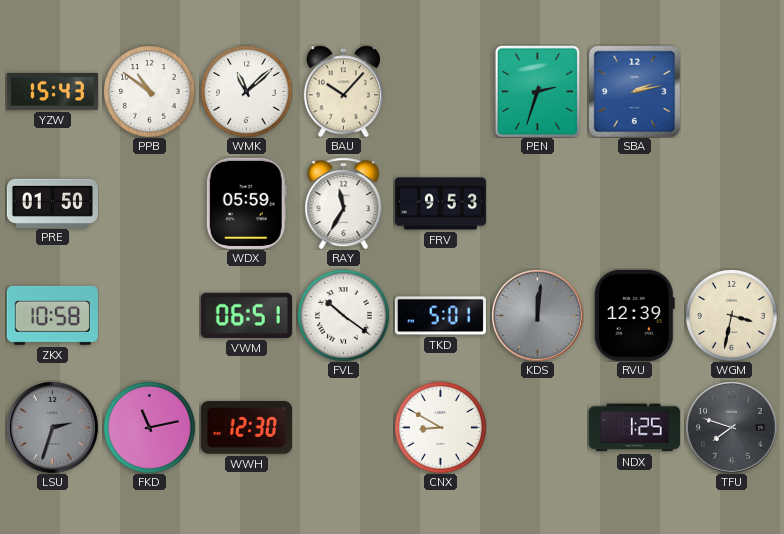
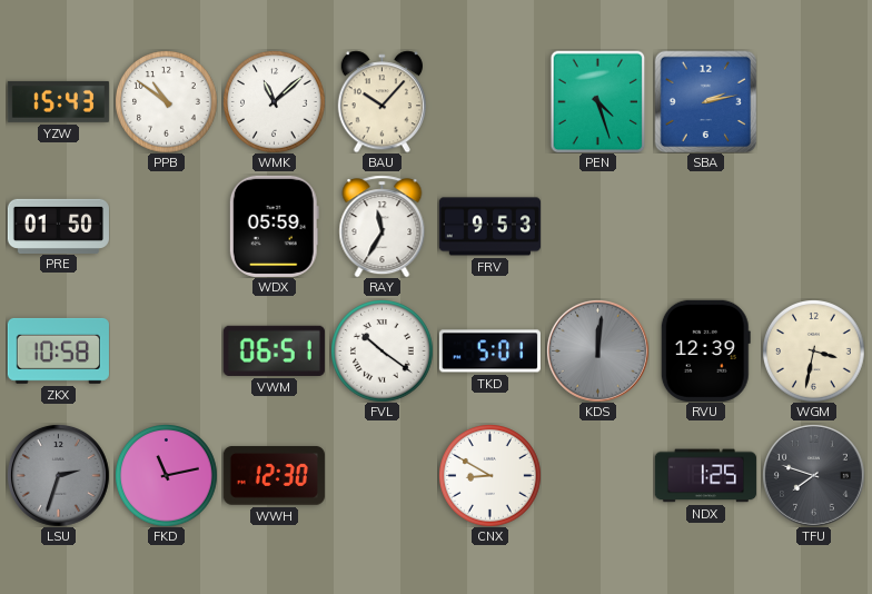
PEN: 2:33 -> 4:27 (598, 101)
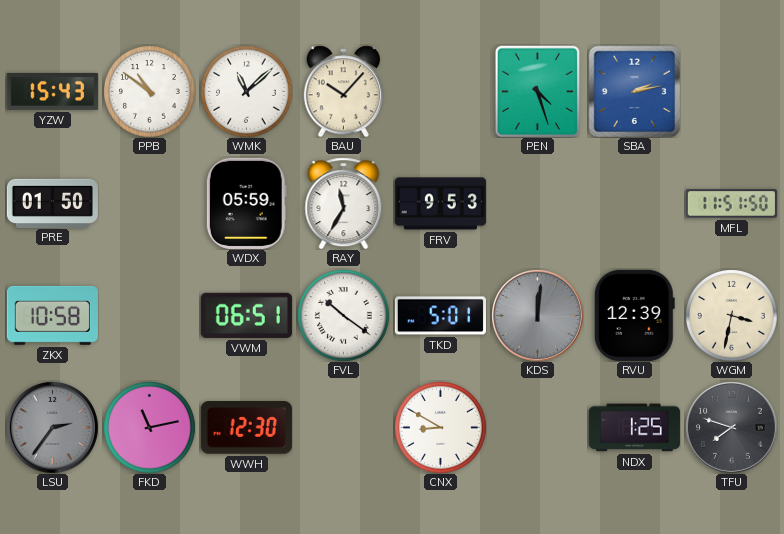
MFL: none -> 11:51 (731, 204)
LSU: 2:33 -> 2:36 (52, 427)
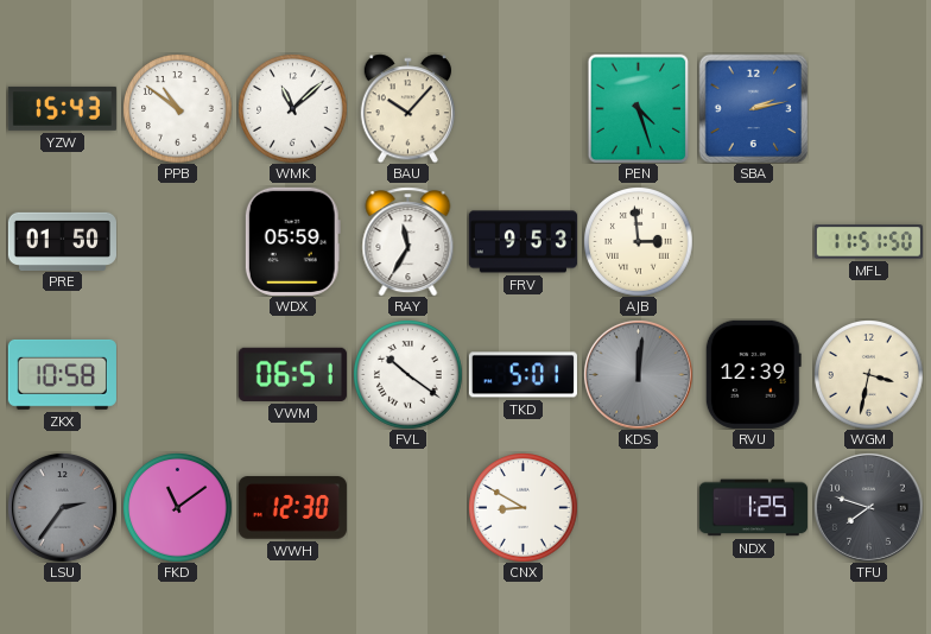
AJB: none -> 2:59 (639, 242)
FKD: 11:13 -> 11:09 (178, 508)
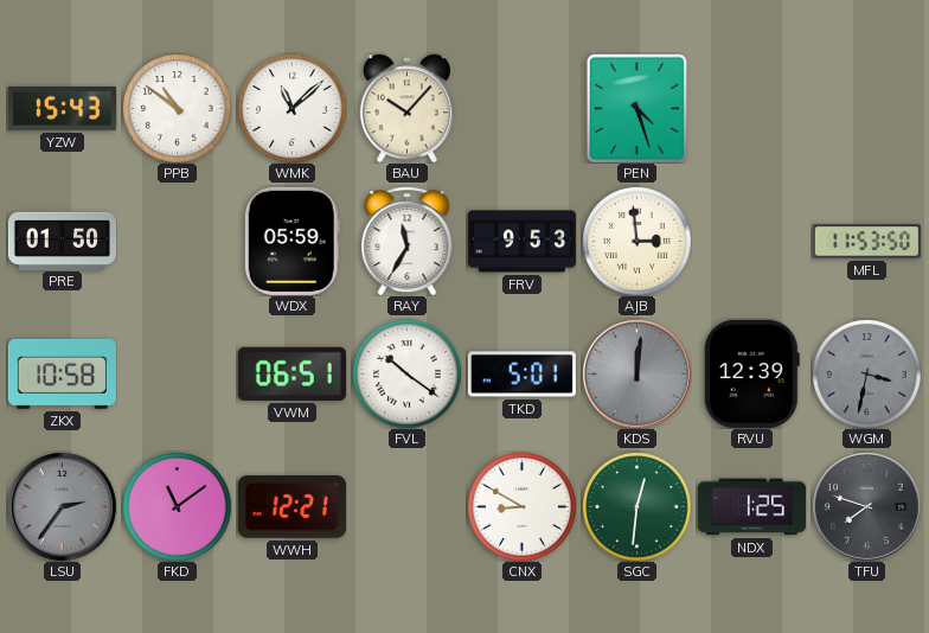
SBA: 2:13 -> none (753, 108)
MFL: 11:51 -> 11:53 (866, 242)
WGM dial: cream -> grey (867, 375)
WWH: 12:30 -> 12:21 (291, 507)
SGC: none -> 12:31 (638, 507)
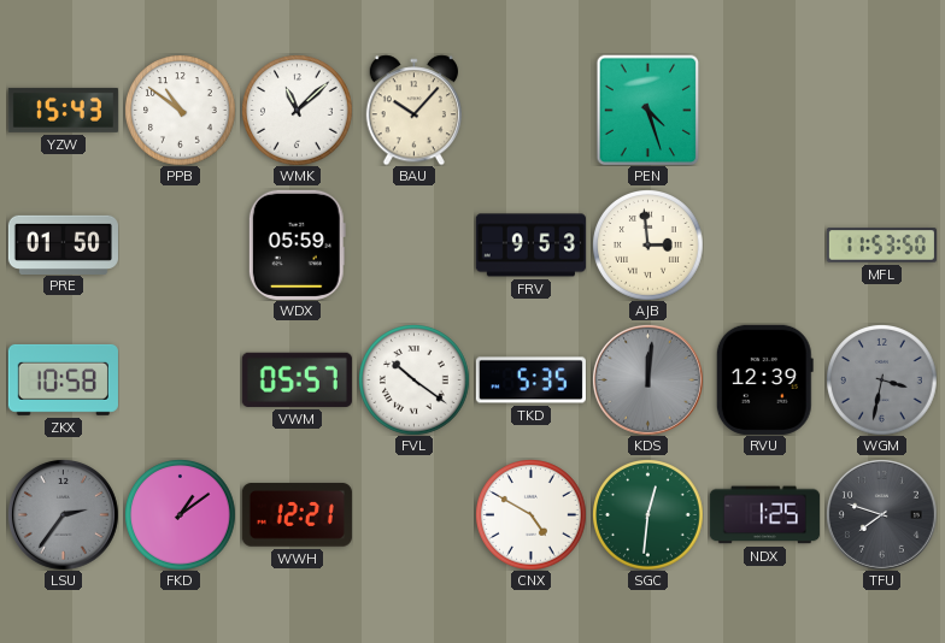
RAY: 11:35 -> none (408, 241)
VWM: 06:51 -> 05:57 (297, 379)
TKD: 5:01 -> 5:35 (530, 381)
FKD: 11:09 -> 1:09 (181, 515)
CNX: 8:50 -> 4:50 (532, 515)
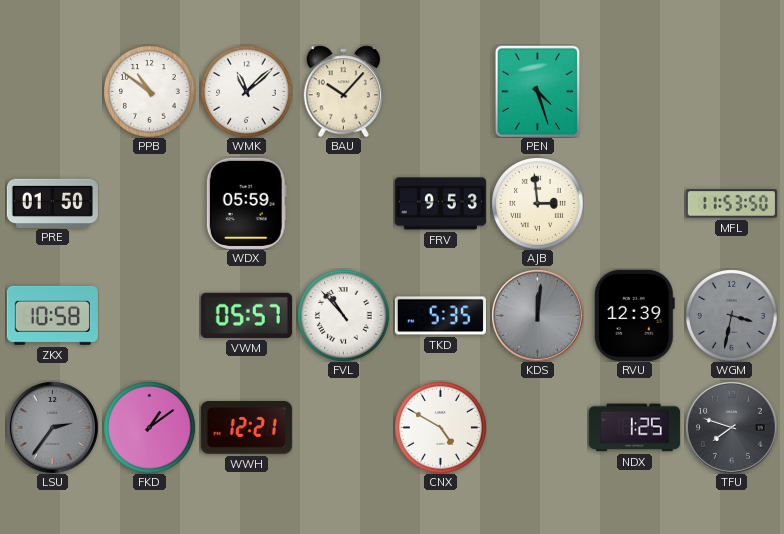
YZW: 15:43 -> none (63, 110)
FVL: 10:21 -> 10:53 (344, 316)
SGC: 12:31 -> none (648, 515)
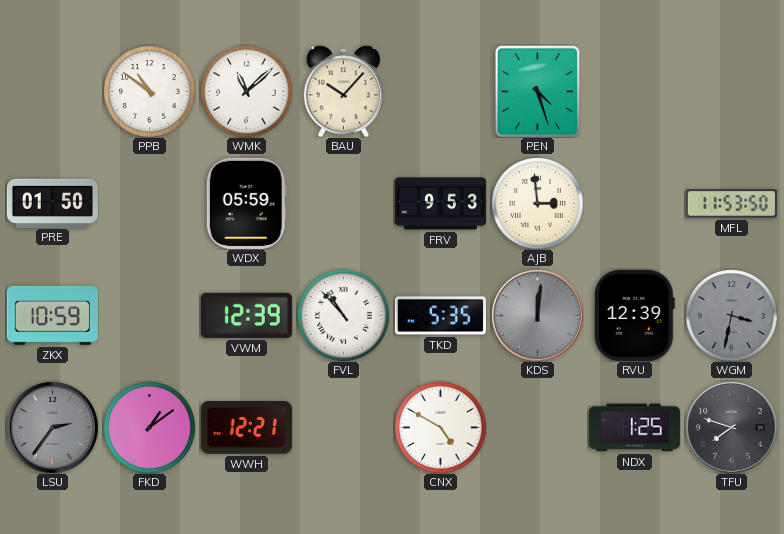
ZKX: 10:58 -> 10:59 (52, 315)
VWM: 05:57 -> 12:39 (246, 315)
